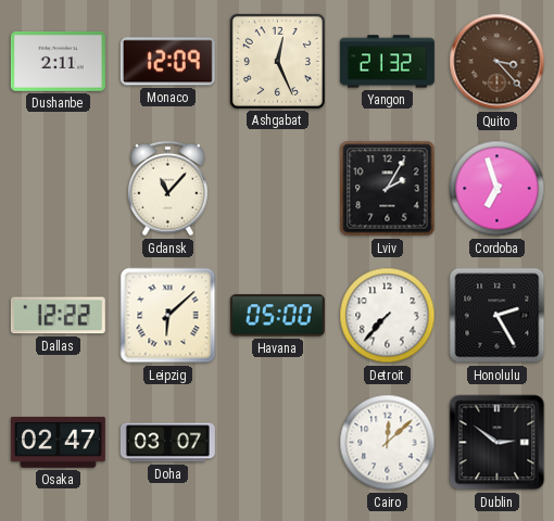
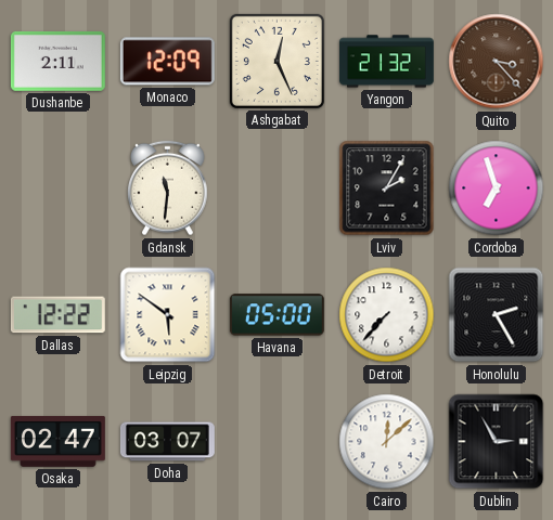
Gdansk: 11:07 -> 11:31 (168, 188)
Leipzig: 6:08 -> 5:51 (168, 315)
Dublin: 2:51 -> 2:55 (497, 442)
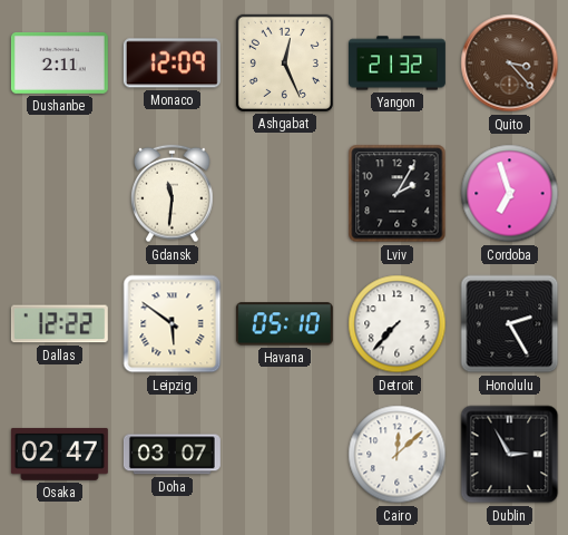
Havana: 05:00 -> 05:10 (284, 324)
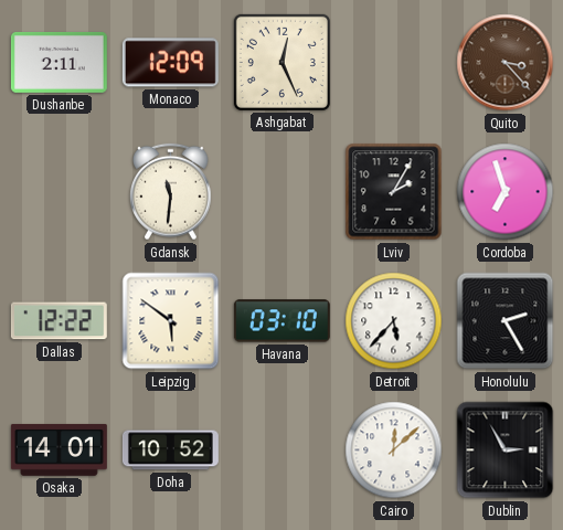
Yangon: 21:32 -> none (396, 64)
Havana: 05:10 -> 03:10 (281, 321)
Detroit: 7:37 -> 5:37 (394, 321)
Osaka: 02:47 -> 14:01 (59, 449)
Doha: 03:07 -> 10:52 (170, 451)
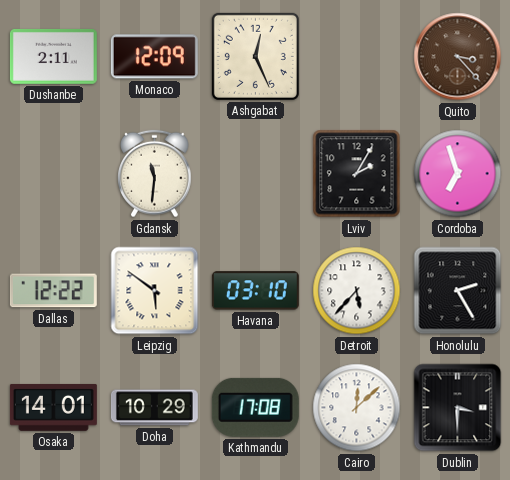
Doha: 10:52 -> 10:29 (154, 408)
Kathmandu: none -> 17:08 (255, 407)
Dublin: 2:55 -> 3:30 (458, 408)
